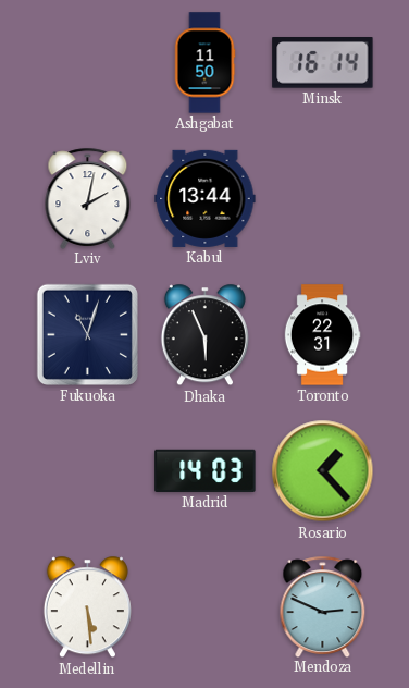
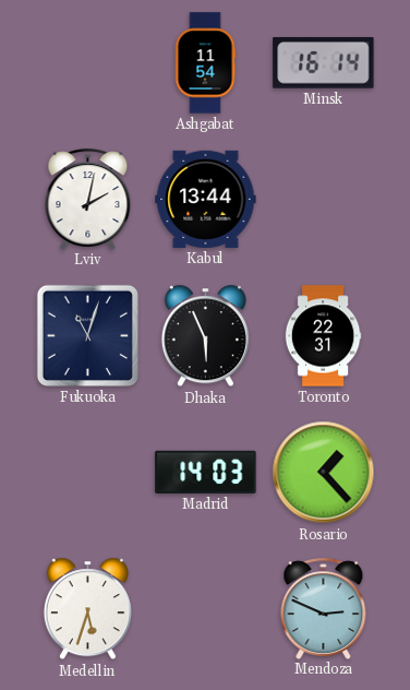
Ashgabat: 11:50 -> 11:54 (205, 63)
Medellin: 5:29 -> 5:33 (87, 609)
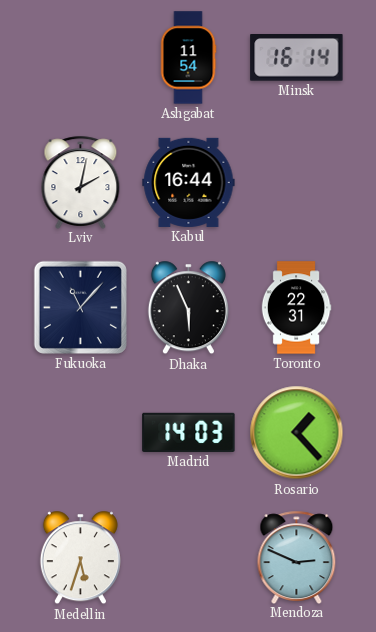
Kabul: 13:44 -> 16:44 (189, 182)
Fukuoka: 11:03 -> 11:07 (80, 307)
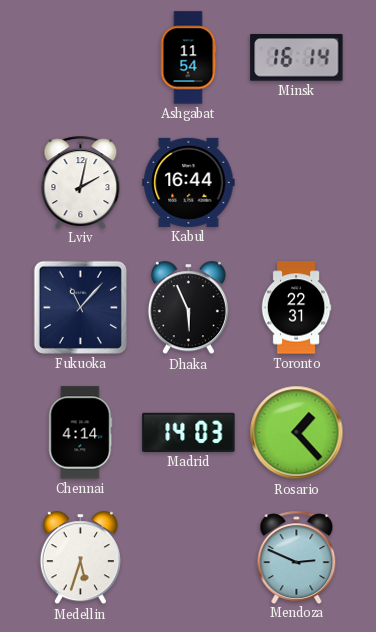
Chennai: none -> 4:14 (81, 433)
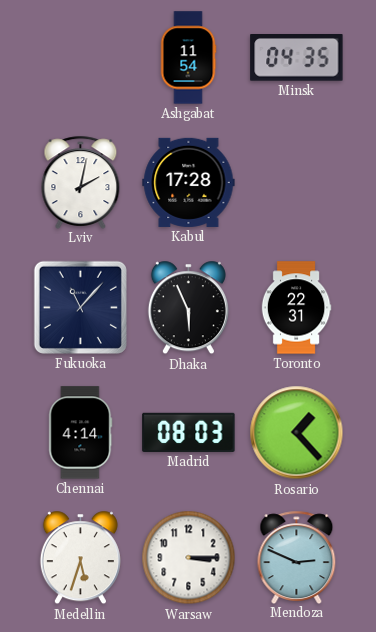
Minsk: 16:14 -> 04:35 (297, 58)
Kabul: 16:44 -> 17:28 (189, 182)
Madrid: 14:03 -> 08:03 (189, 432)
Warsaw: none -> 3:15 (189, 558)
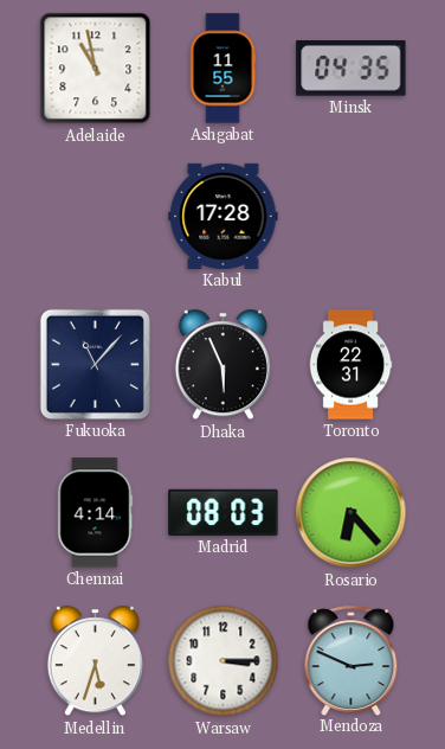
Adelaide: none -> 10:58 (96, 69)
Ashgabat: 11:54 -> 11:55 (222, 69)
Lviv: 2:02 -> none (81, 182)
Rosario: 1:23 -> 6:23 (352, 513)
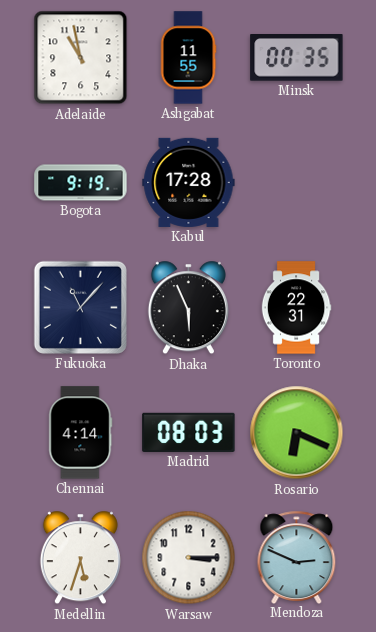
Minsk: 04:35 -> 00:35 (297, 58)
Bogota: none -> 9:19 (81, 183)
Rosario: 6:23 -> 6:19 (297, 433)
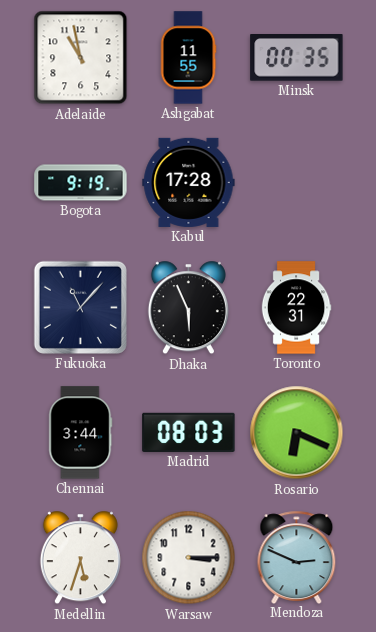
Chennai: 4:14 -> 3:44 (81, 433)
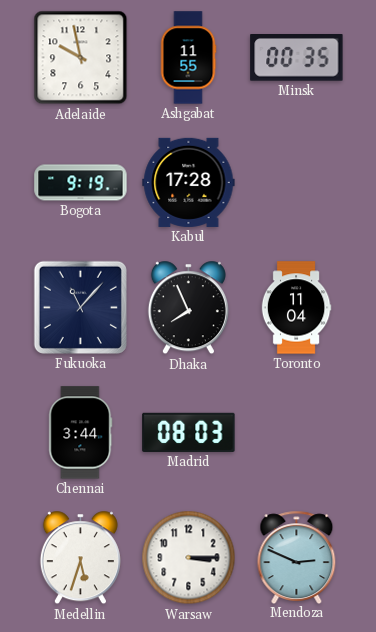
Adelaide: 10:58 -> 9:58 (81, 58)
Dhaka: 5:56 -> 7:56 (188, 308)
Toronto: 22:31 -> 11:04 (296, 308)
Rosario: 6:19 -> none (297, 433)
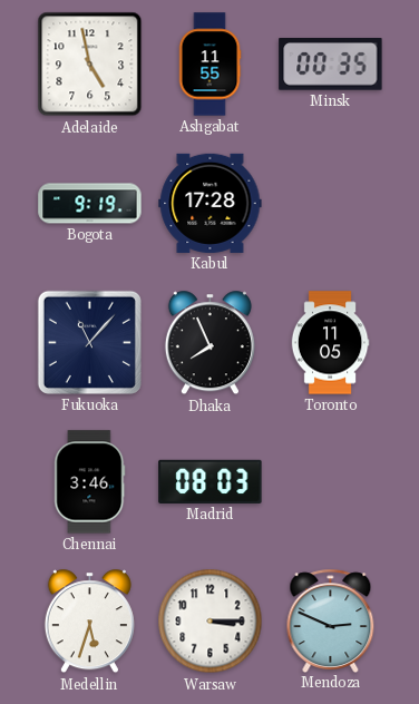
Adelaide: 9:58 -> 4:58 (90, 65)
Toronto: 11:04 -> 11:05 (330, 343)
Chennai: 3:44 -> 3:46 (90, 482)
